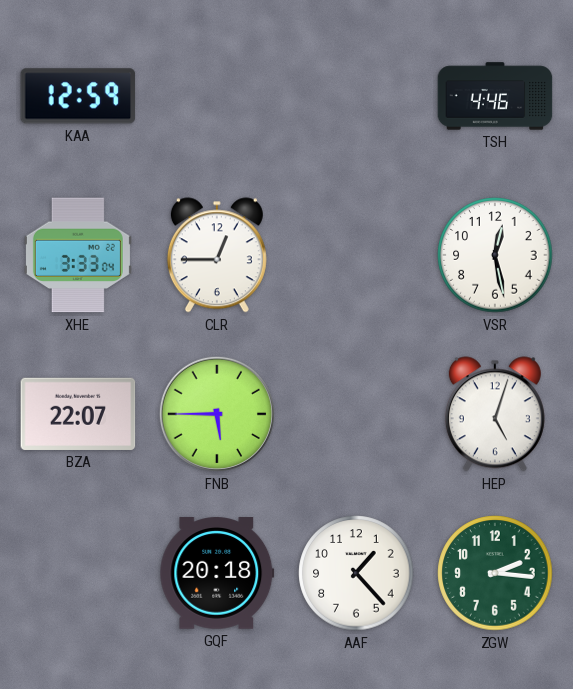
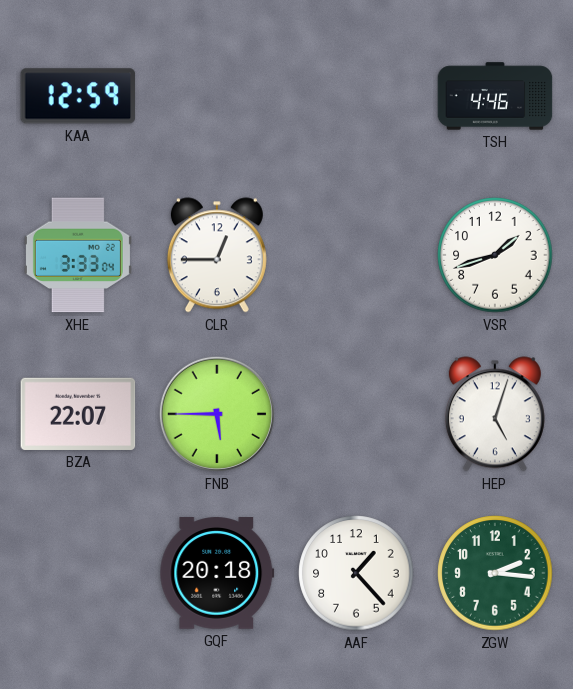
VSR: 12:28 -> 1:42 (495, 255)
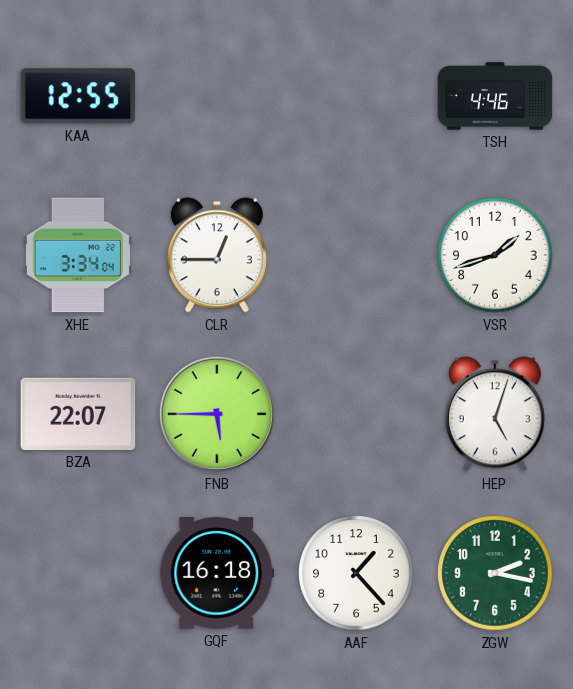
KAA: 12:59 -> 12:55 (78, 96)
XHE: 3:33 -> 3:34 (78, 255)
GQF: 20:18 -> 16:18 (217, 573)
ZGW: 2:16 -> 2:17 (495, 573)
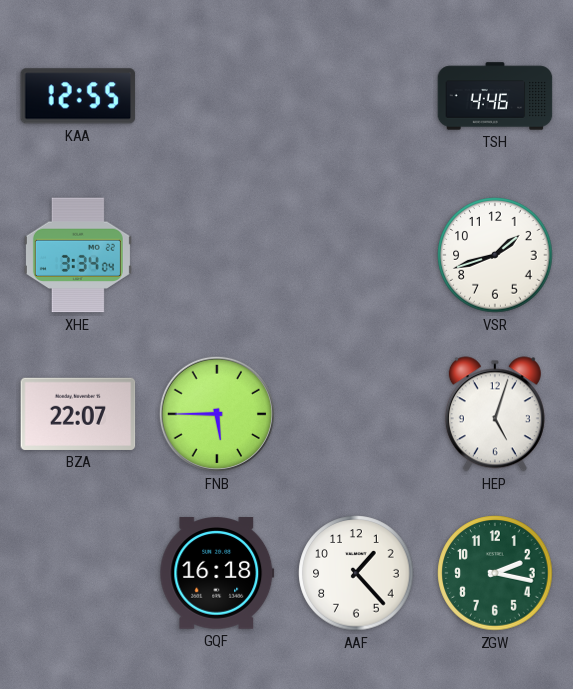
CLR: 12:45 -> none (217, 255)
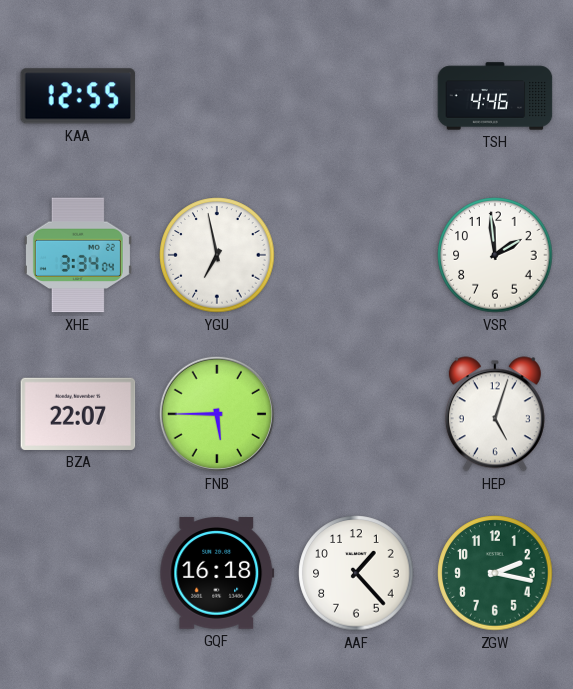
YGU: none -> 6:58 (217, 255)
VSR: 1:42 -> 1:59 (495, 255)
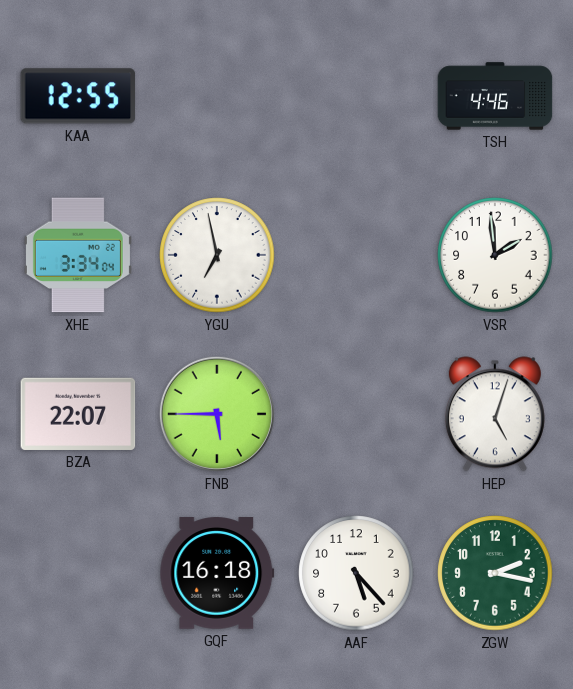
AAF: 1:23 -> 5:23 (356, 573)
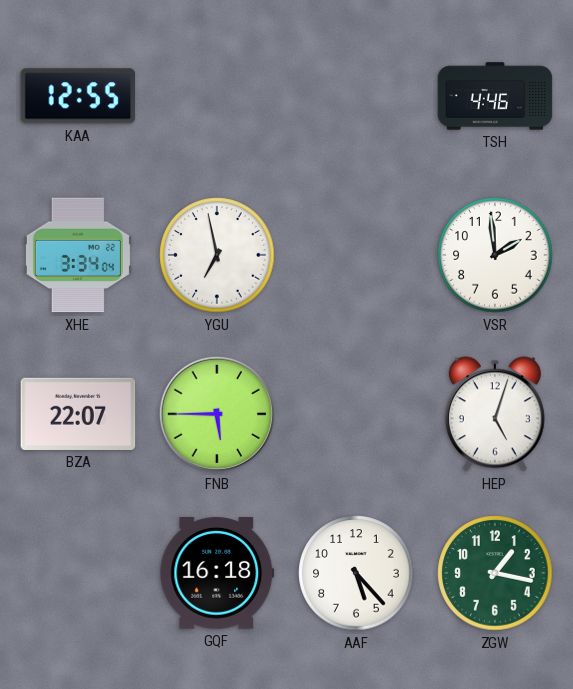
ZGW: 2:17 -> 1:17 (495, 573)
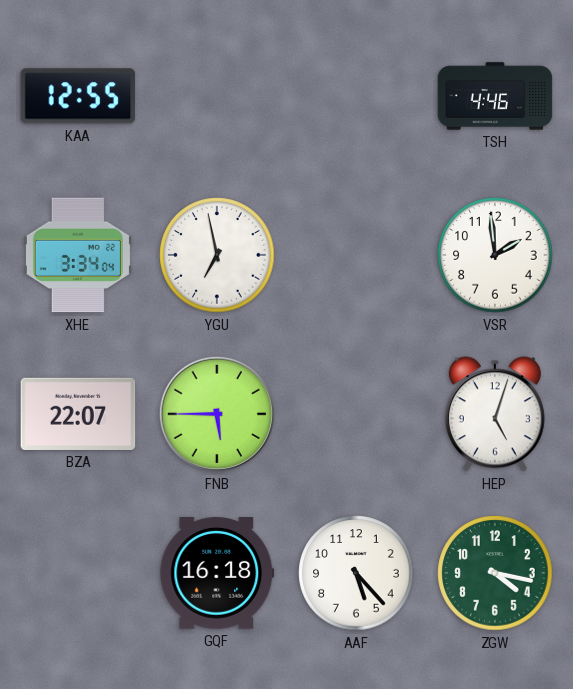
ZGW: 1:17 -> 4:17 (495, 573)
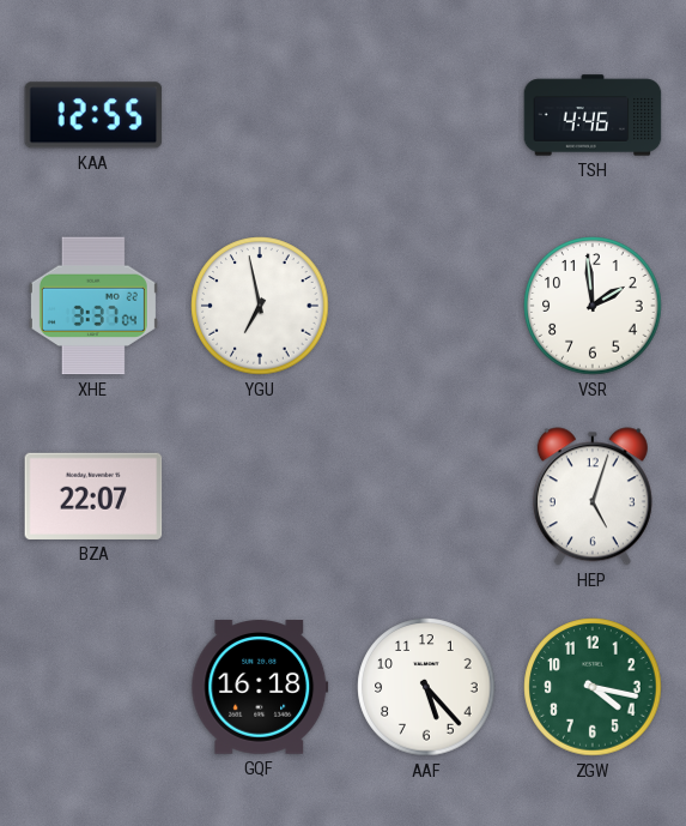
XHE: 3:34 -> 3:37 (93, 306)
FNB: 5:45 -> none (217, 414)
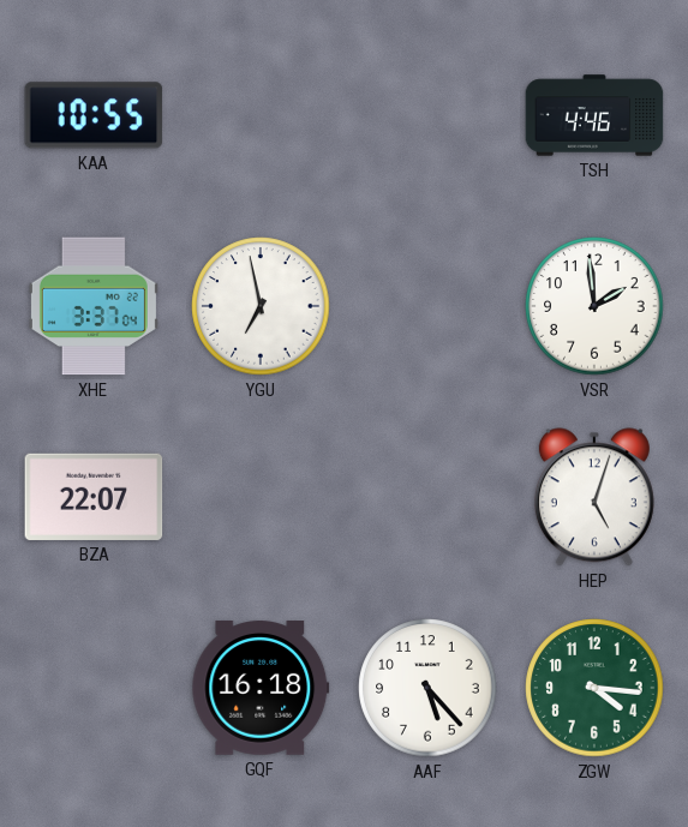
KAA: 12:55 -> 10:55 (94, 115)
ZGW: 4:17 -> 4:16 (594, 688)
